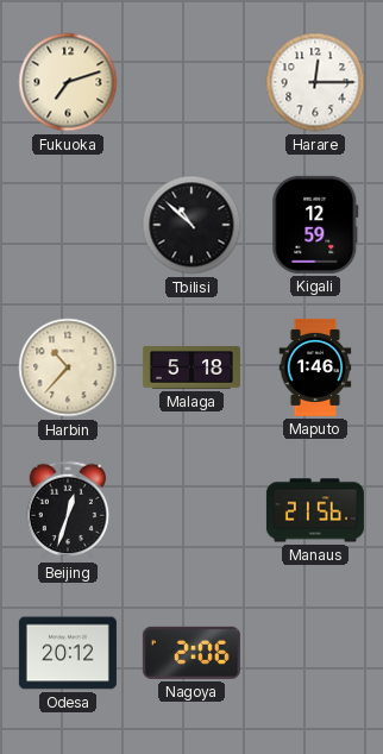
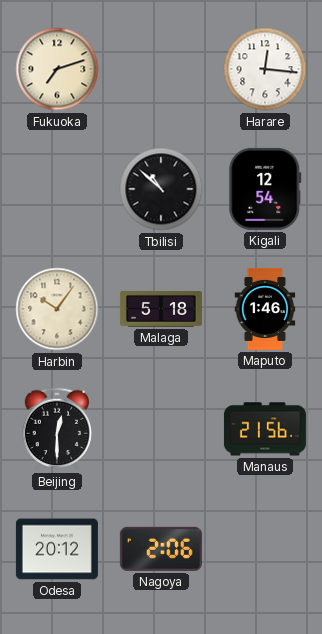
Harare: 12:15 -> 12:16 (265, 69)
Kigali: 12:59 -> 12:54 (265, 189)
Harbin: 10:37 -> 10:06 (57, 309)
Beijing: 12:33 -> 12:30 (57, 429)
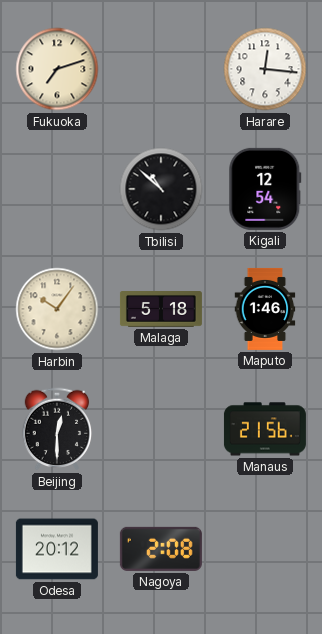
Nagoya: 2:06 -> 2:08 (161, 549)
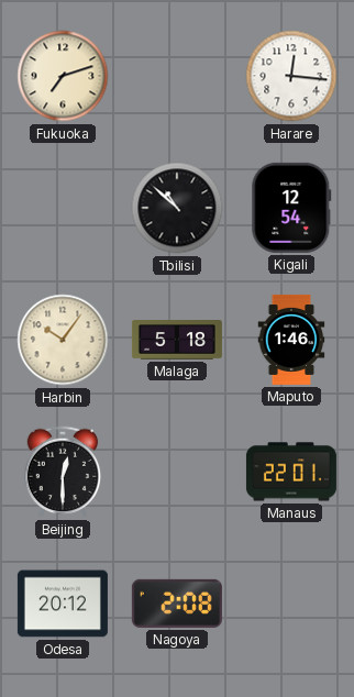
Manaus: 21:56 -> 22:01 (291, 472)
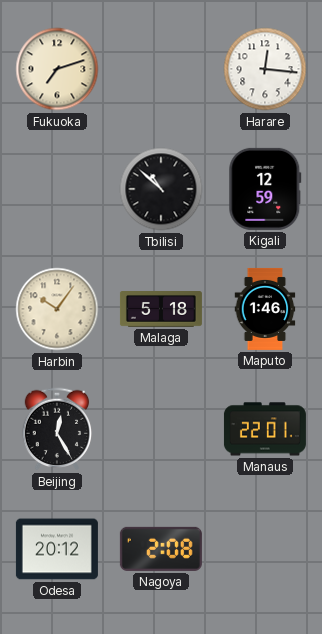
Kigali: 12:54 -> 12:59 (265, 189)
Beijing: 12:30 -> 12:25 (57, 429)
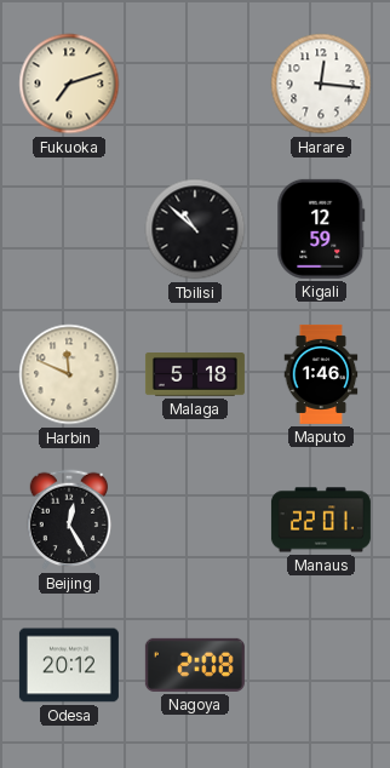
Harbin: 10:06 -> 11:49 (69, 374)
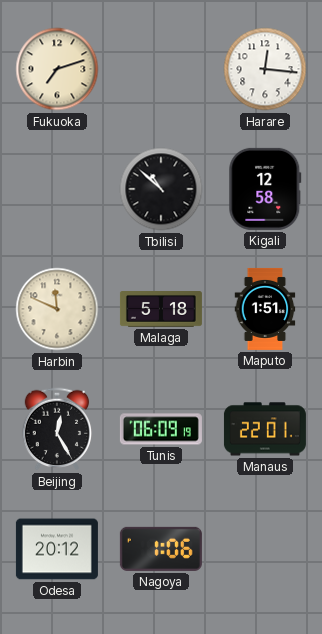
Kigali: 12:59 -> 12:58 (265, 189)
Maputo: 1:46 -> 1:51 (265, 309)
Tunis: none -> 06:09 (161, 429)
Nagoya: 2:08 -> 1:06 (161, 549)
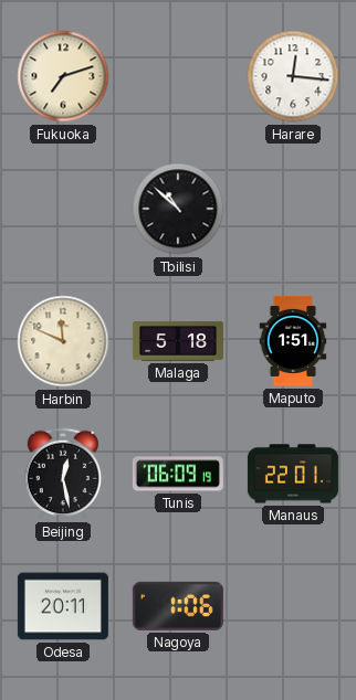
Kigali: 12:58 -> none (265, 189)
Beijing: 12:25 -> 12:28 (63, 474)
Odesa: 20:12 -> 20:11 (63, 606)
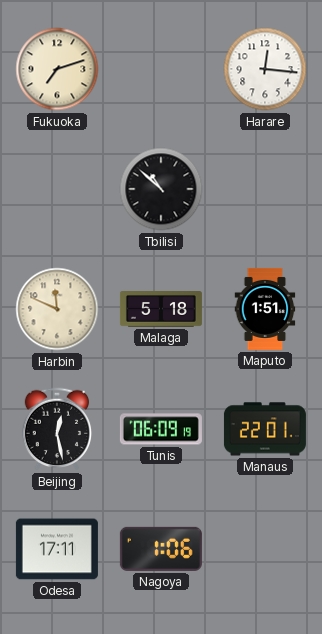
Odesa: 20:11 -> 17:11 (57, 549)
